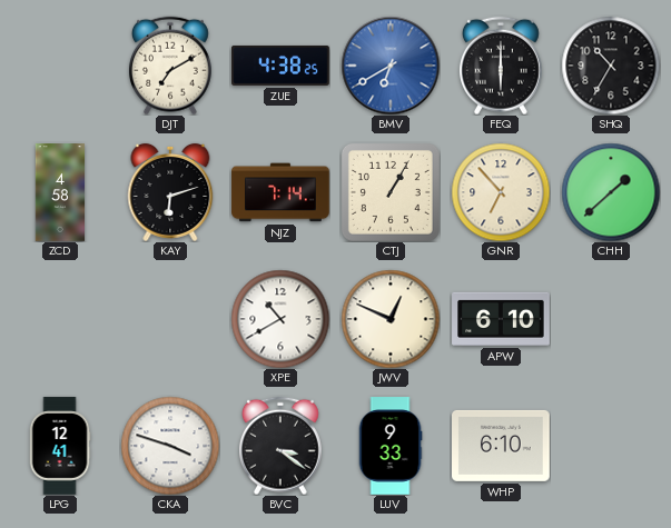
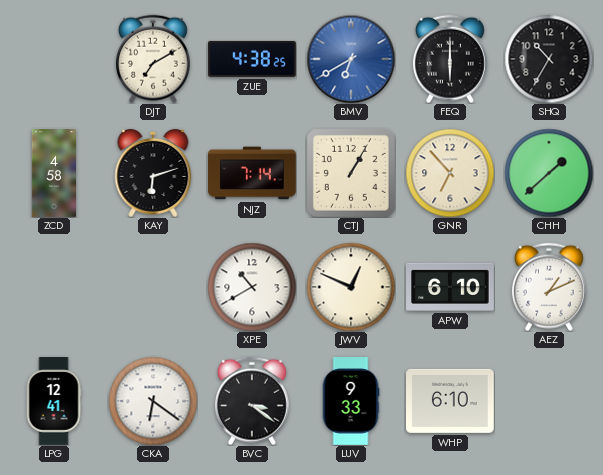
AEZ: none -> 1:11 (549, 287)
CKA: 3:48 -> 6:21 (153, 401)
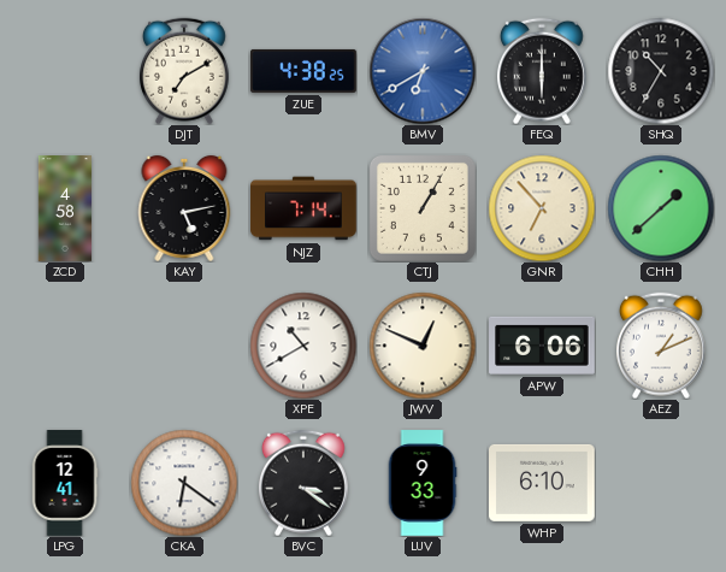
KAY: 6:12 -> 5:13 (184, 208)
APW: 6:10 -> 6:06 (542, 346)
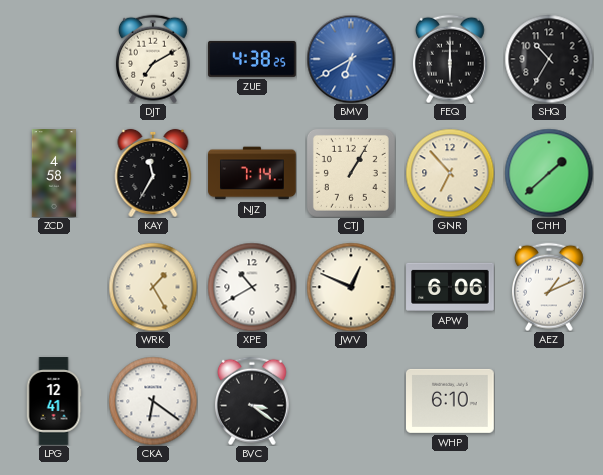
KAY: 5:13 -> 11:35 (153, 173)
WRK: none -> 1:25 (153, 287)
LUV: 9:33 -> none (423, 483)
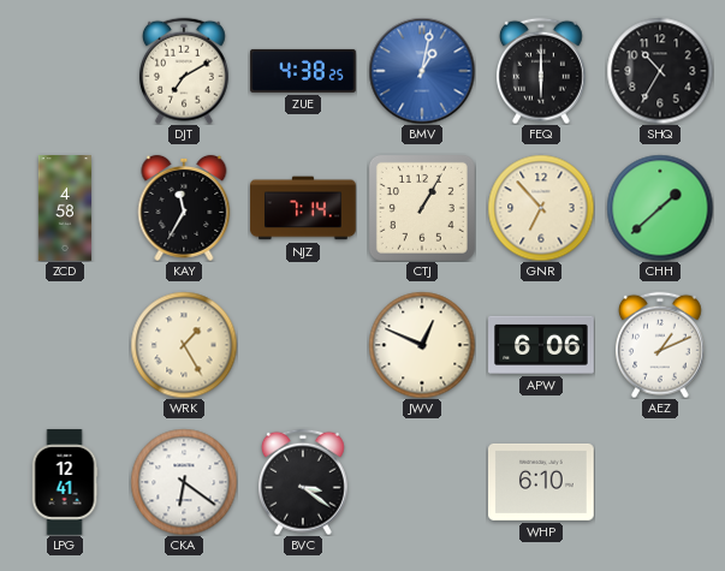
BMV: 6:40 -> 1:02 (422, 71)
XPE: 10:40 -> none (252, 287)
